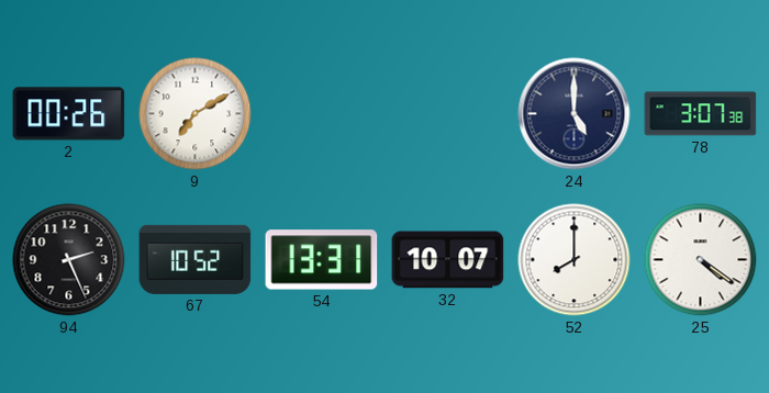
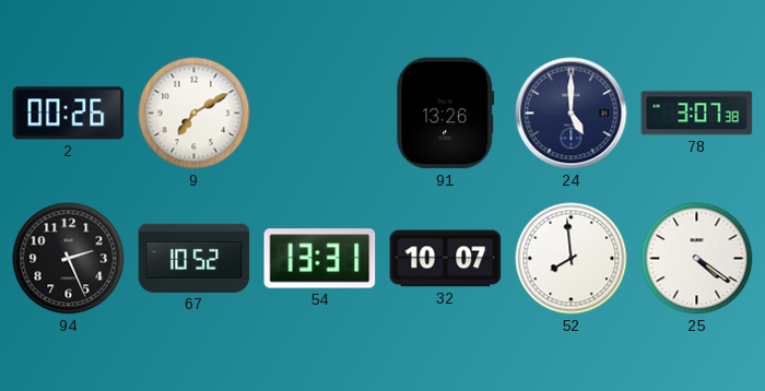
91: none -> 13:26 (446, 114)
52: 8:00 -> 7:59 (572, 259)
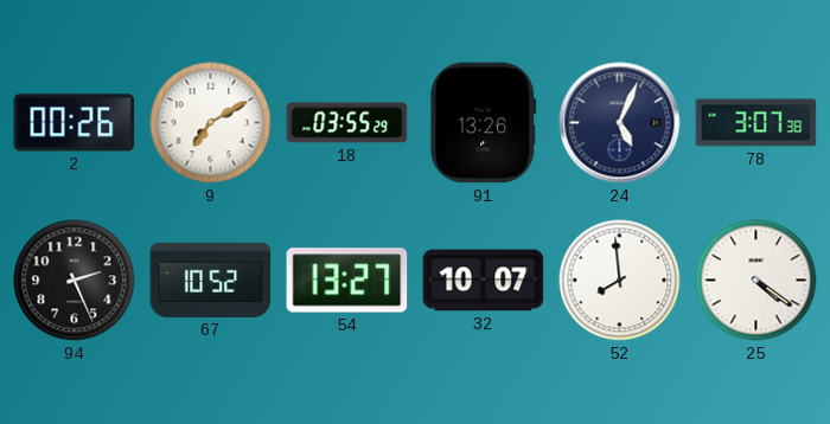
18: none -> 03:55 (347, 123)
24: 5:00 -> 5:04 (620, 123)
54: 13:31 -> 13:27 (347, 281)
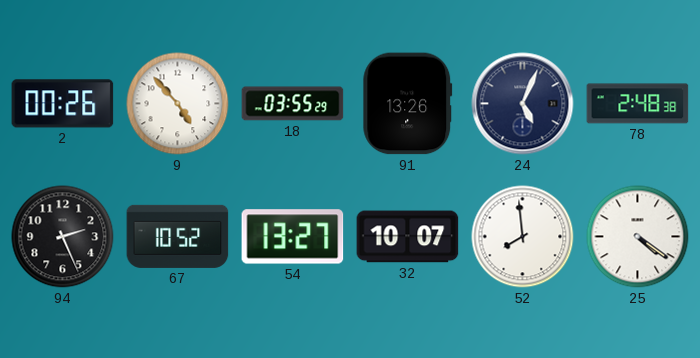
9: 7:10 -> 4:53 (178, 104)
78: 3:07 -> 2:48 (638, 104)
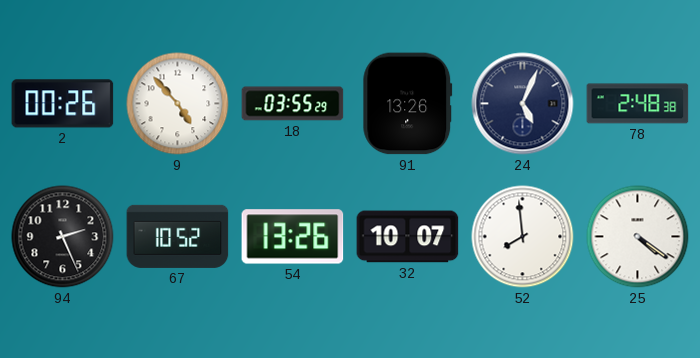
54: 13:27 -> 13:26 (293, 237)
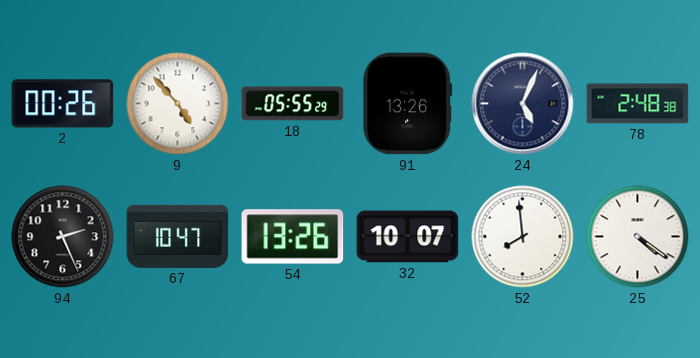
18: 03:55 -> 05:55 (293, 104)
67: 10:52 -> 10:47 (178, 236)
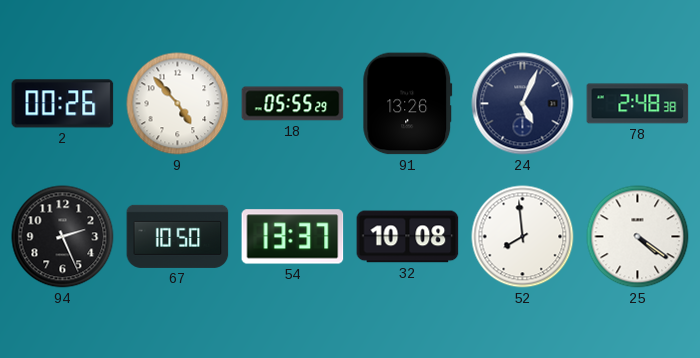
67: 10:47 -> 10:50 (178, 236)
54: 13:26 -> 13:37 (293, 237)
32: 10:07 -> 10:08 (408, 237)
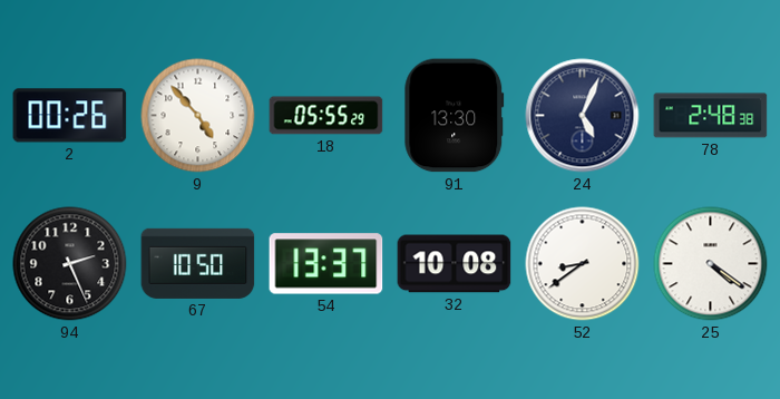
91: 13:26 -> 13:30 (455, 116)
52: 7:59 -> 8:39 (583, 264)
